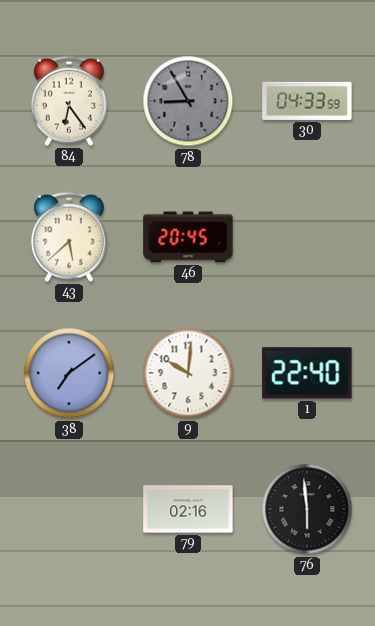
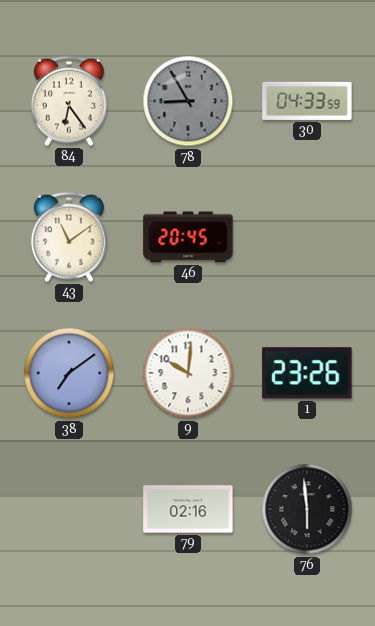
43: 5:38 -> 11:09 (69, 237)
1: 22:40 -> 23:26 (307, 373)
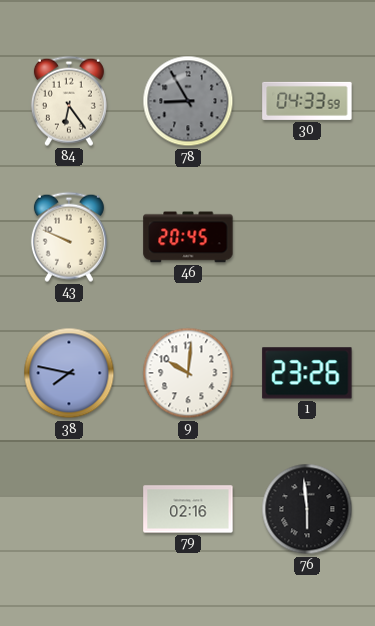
43: 11:09 -> 9:49 (69, 237)
38: 7:09 -> 7:47 (69, 373)
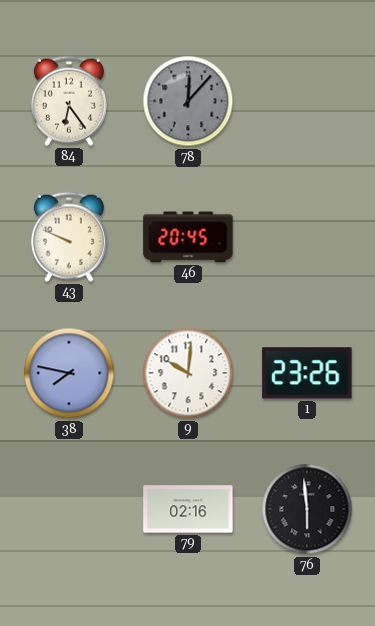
78: 8:55 -> 12:07 (188, 101)
30: 04:33 -> none (307, 101)
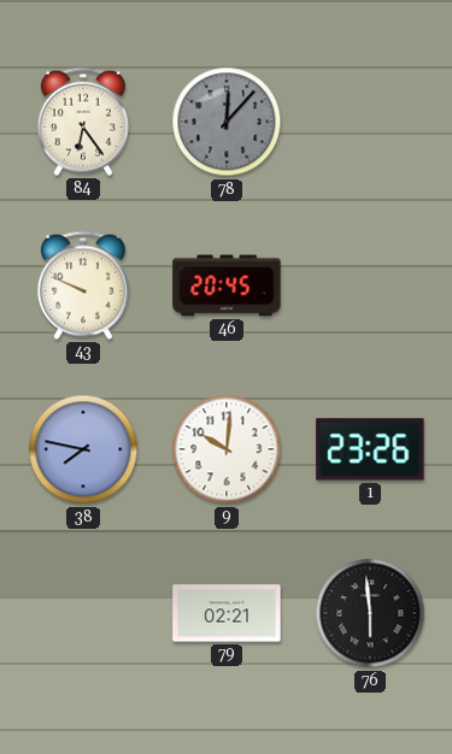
79: 02:16 -> 02:21 (227, 613)
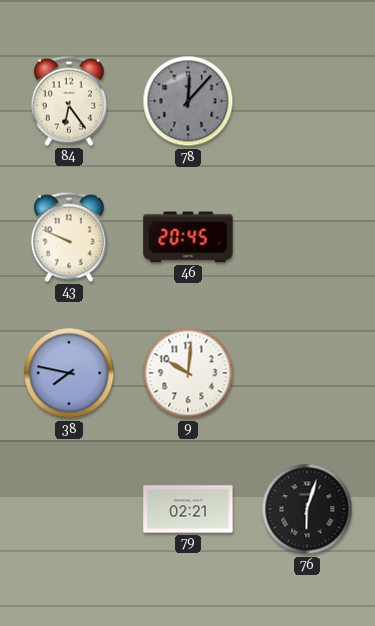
1: 23:26 -> none (370, 449)
76: 5:59 -> 6:03 (307, 509)
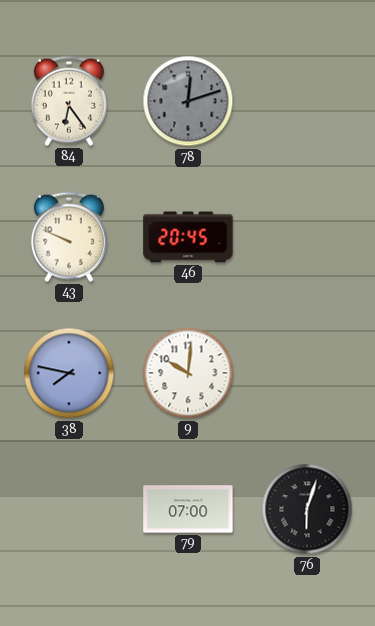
78: 12:07 -> 12:12 (188, 101)
79: 02:21 -> 07:00 (188, 509)
